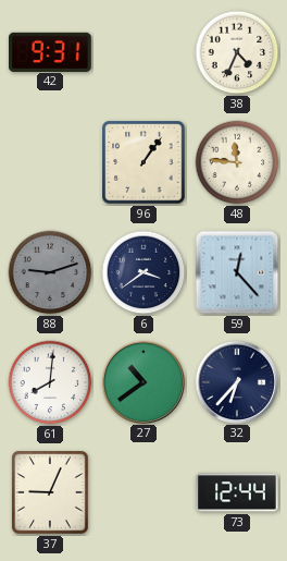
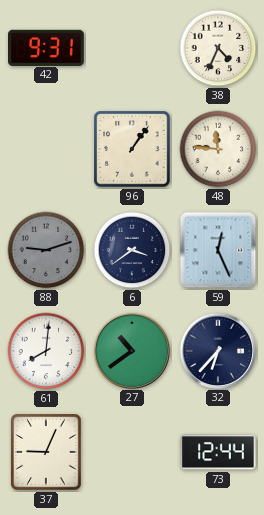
59: 12:23 -> 12:26 (218, 250)
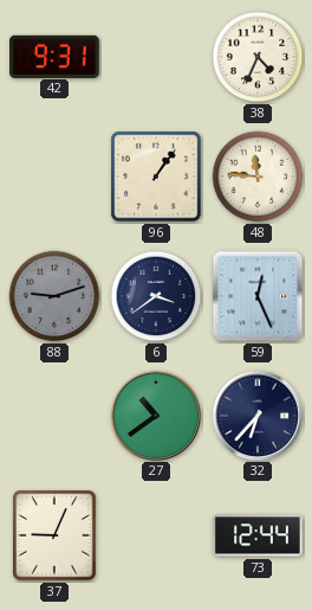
61: 8:01 -> none (46, 351)
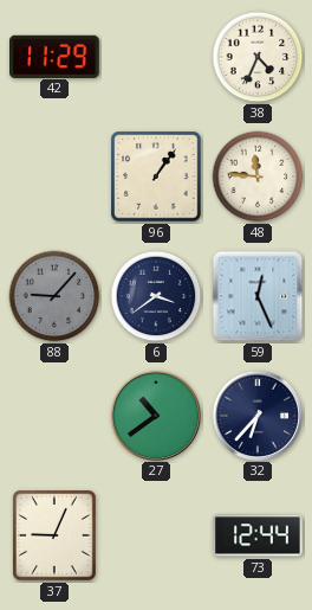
42: 9:31 -> 11:29 (56, 56)
88: 9:12 -> 9:07 (54, 296)
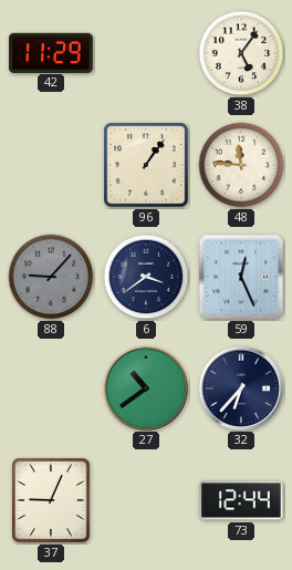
38: 4:34 -> 5:06 (241, 53)
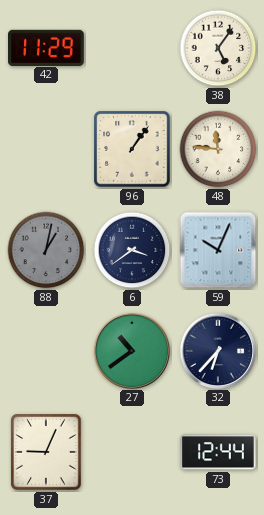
88: 9:07 -> 1:02 (46, 250)
59: 12:26 -> 10:04 (218, 250)
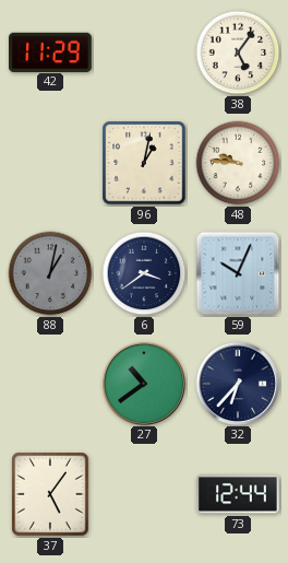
96: 1:06 -> 1:02 (144, 163)
48: 11:46 -> 9:46 (238, 163)
37: 9:04 -> 5:06 (50, 494)
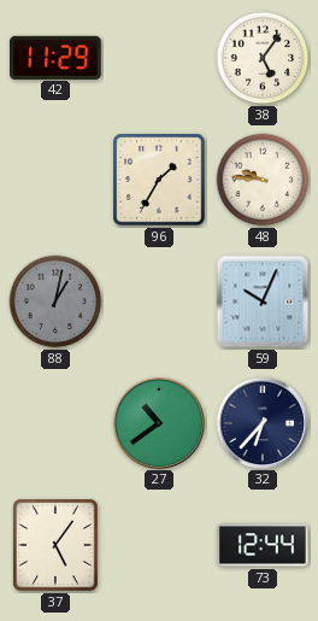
96: 1:02 -> 1:35 (159, 180)
6: 3:39 -> none (144, 273)
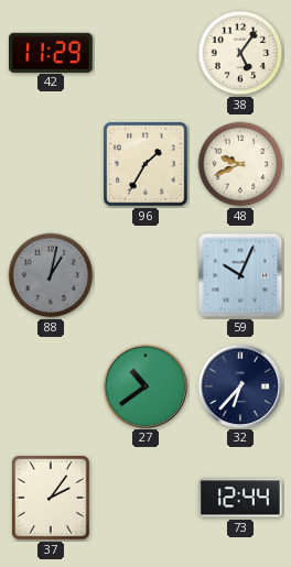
48: 9:46 -> 9:41 (240, 164)
37: 5:06 -> 2:06 (51, 498)
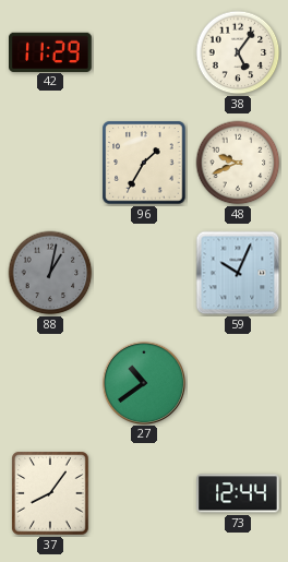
32: 6:37 -> none (239, 385)
37: 2:06 -> 8:06 (50, 493)
